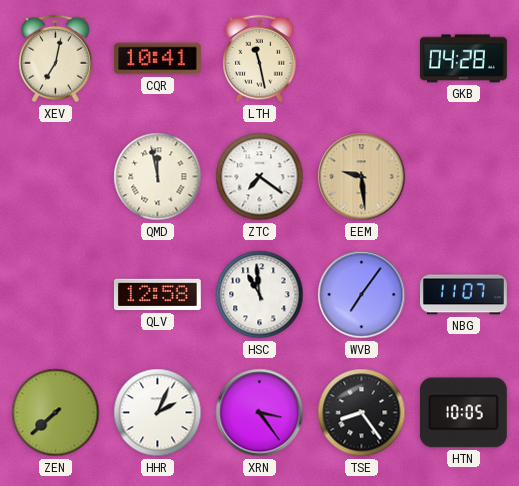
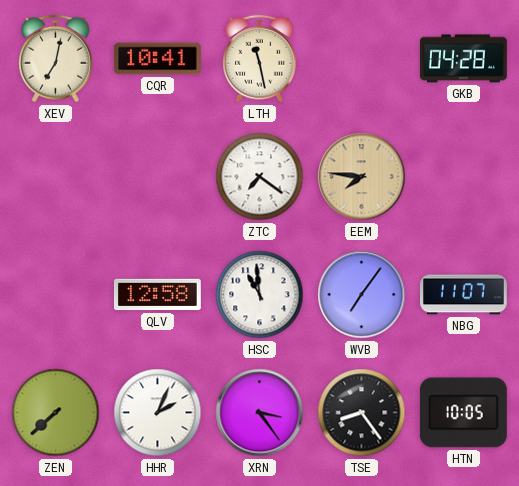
QMD: 11:58 -> none (158, 177)
EEM: 9:29 -> 7:46 (362, 177)
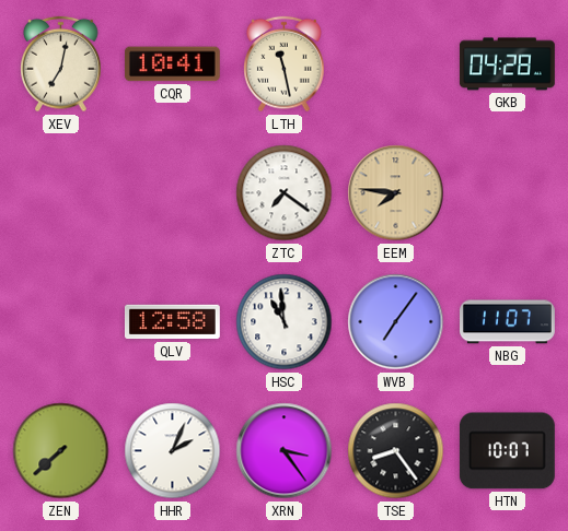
HTN: 10:05 -> 10:07 (507, 451)
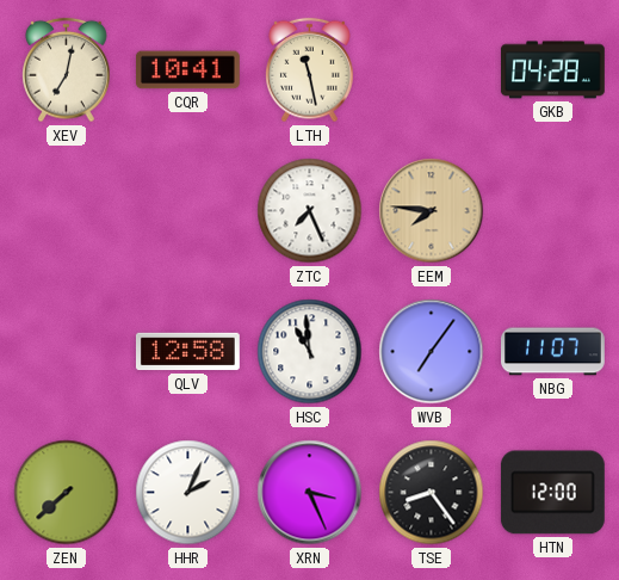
ZTC: 7:21 -> 7:26 (310, 211)
XRN: 3:24 -> 3:26 (310, 493)
HTN: 10:07 -> 12:00 (552, 493)
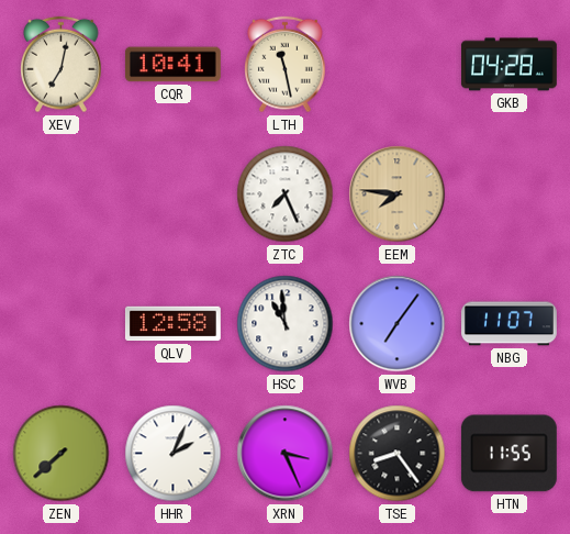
HTN: 12:00 -> 11:55 (508, 454)
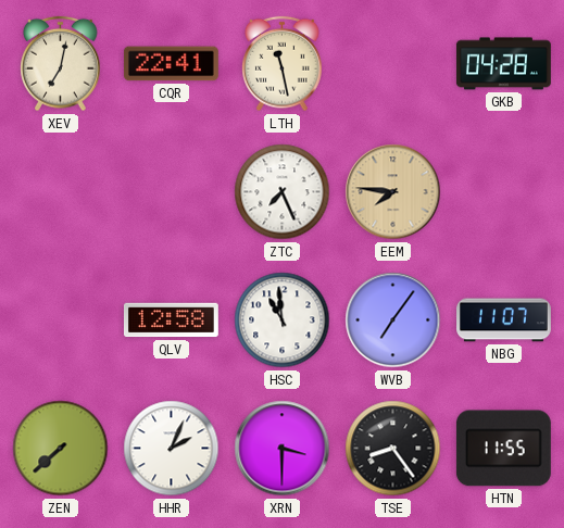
CQR: 10:41 -> 22:41 (171, 64)
XRN: 3:26 -> 3:30 (283, 449)
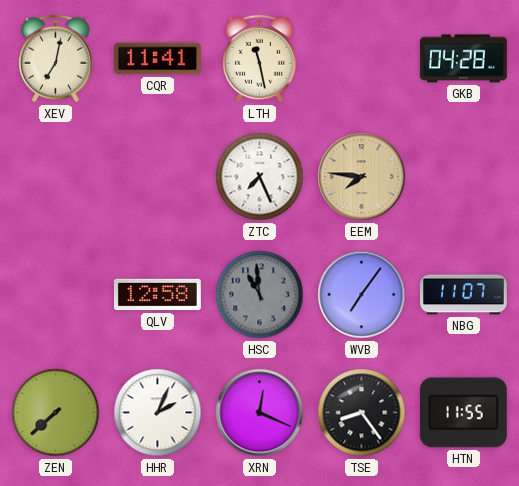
CQR: 22:41 -> 11:41 (157, 59)
HSC dial: white -> grey (260, 295)
XRN: 3:30 -> 12:19 (260, 413)
